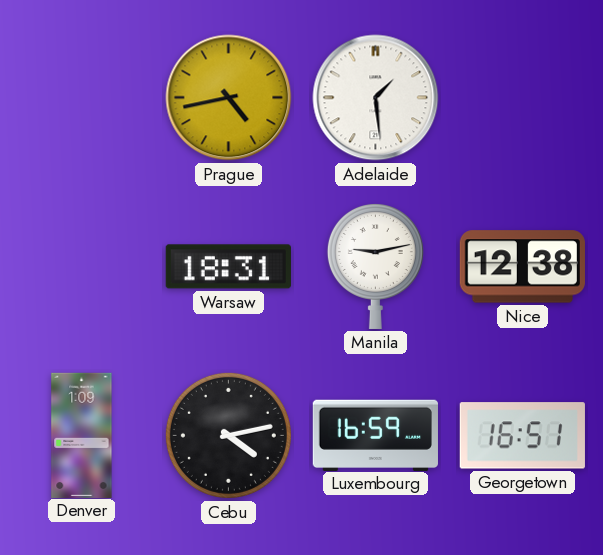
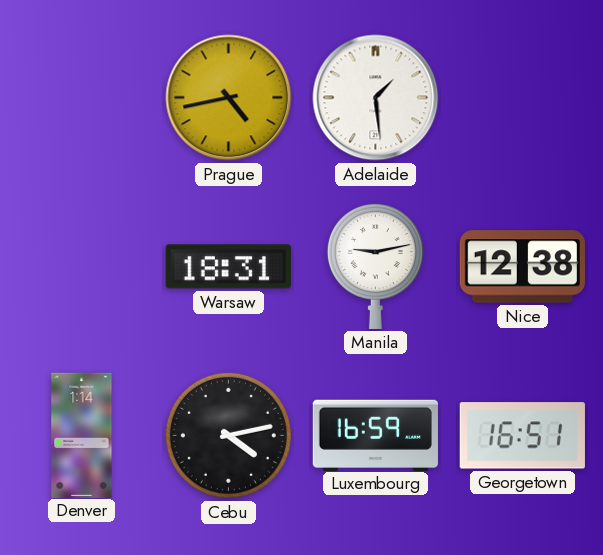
Denver: 1:09 -> 1:14 (82, 435)
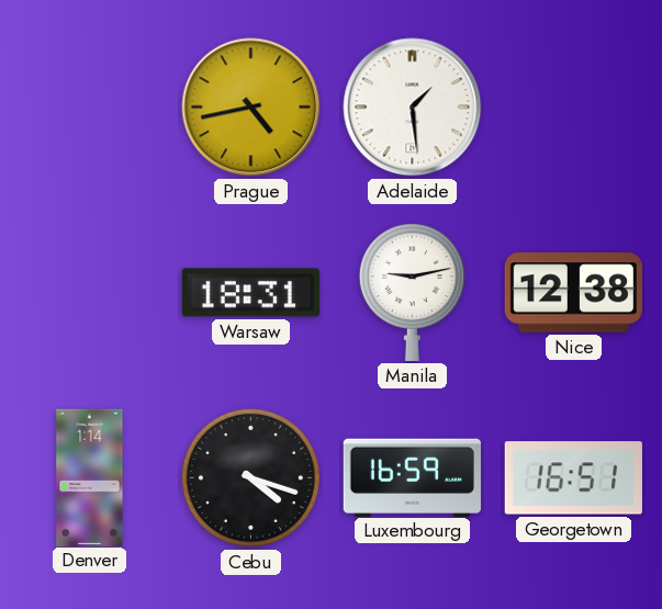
Cebu: 4:13 -> 4:18 (250, 477)
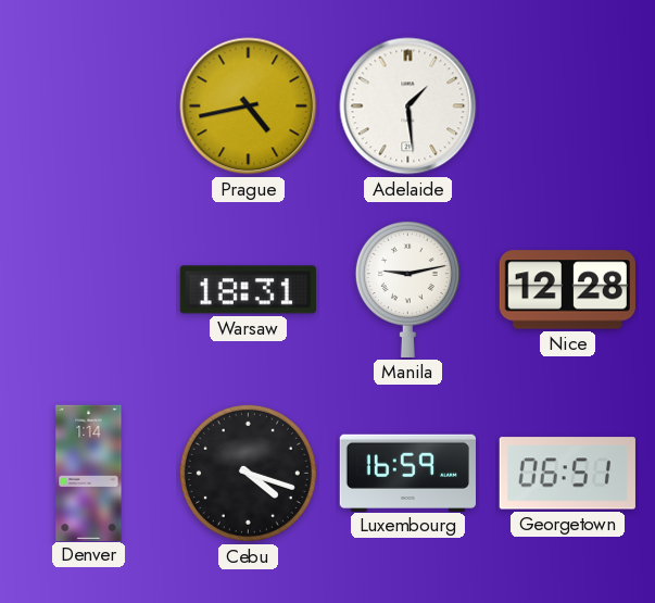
Nice: 12:38 -> 12:28 (567, 290)
Georgetown: 16:51 -> 06:51 (567, 474)
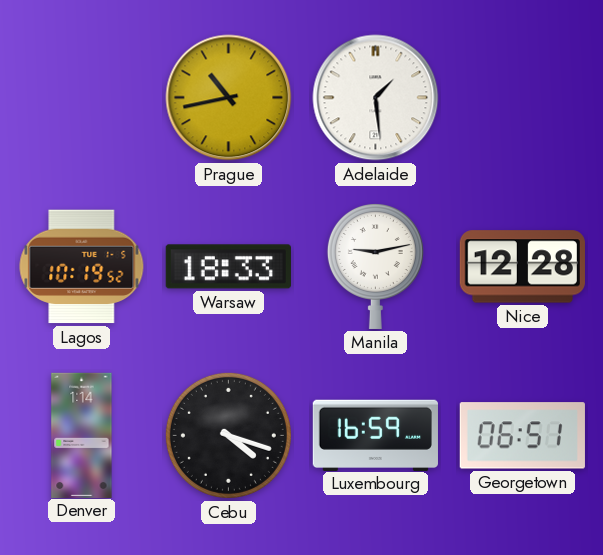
Prague: 4:43 -> 10:43 (229, 98)
Lagos: none -> 10:19 (82, 267)
Warsaw: 18:31 -> 18:33 (228, 267)
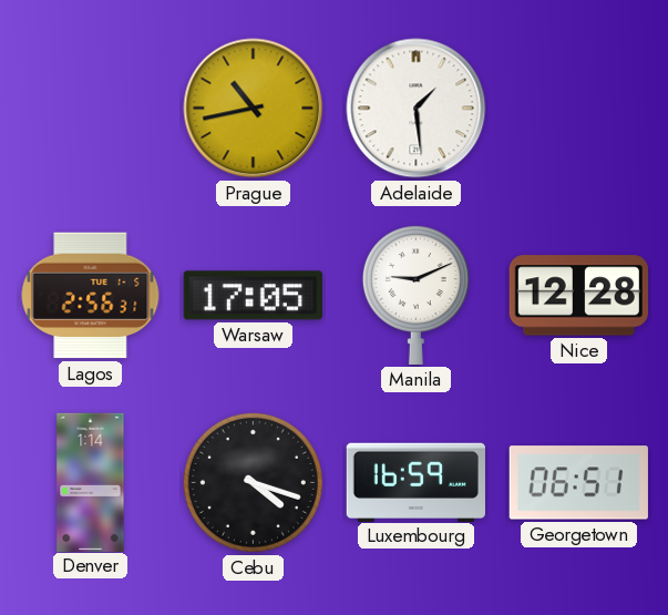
Lagos: 10:19 -> 2:56 (91, 296)
Warsaw: 18:33 -> 17:05 (253, 296)
Manila: 9:13 -> 9:11 (415, 295)
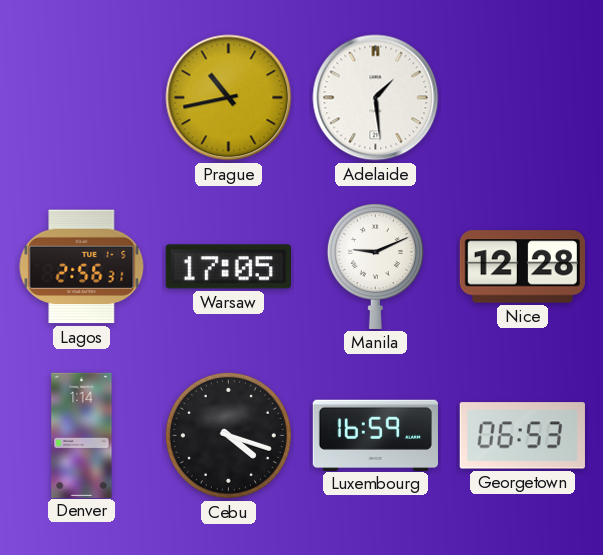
Georgetown: 06:51 -> 06:53 (522, 436)
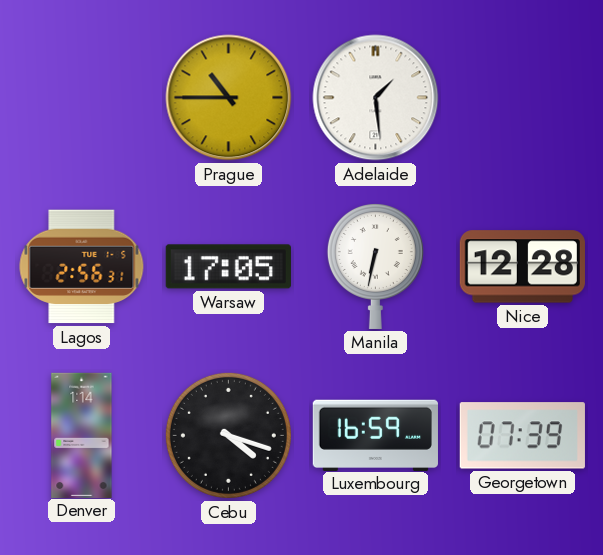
Prague: 10:43 -> 10:45 (229, 98)
Manila: 9:11 -> 6:32 (375, 266)
Georgetown: 06:53 -> 07:39 (522, 436)
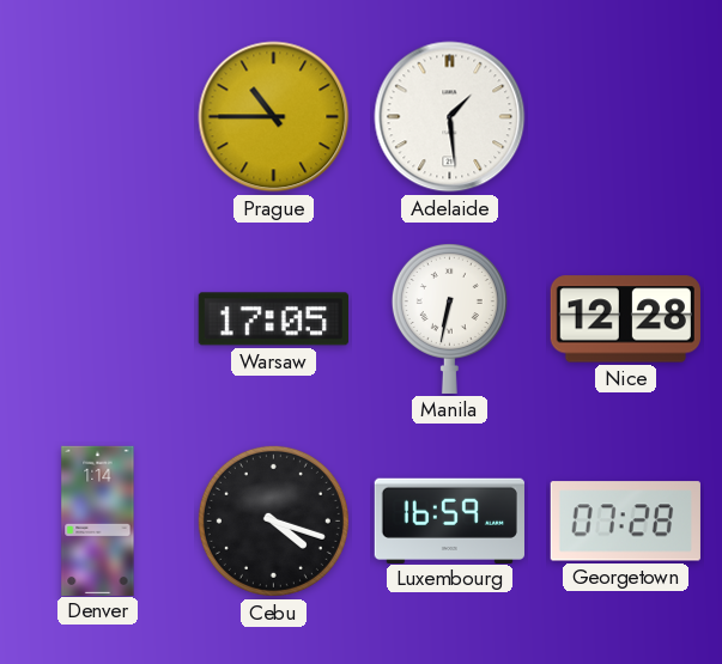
Lagos: 2:56 -> none (82, 267)
Georgetown: 07:39 -> 07:28 (625, 522)
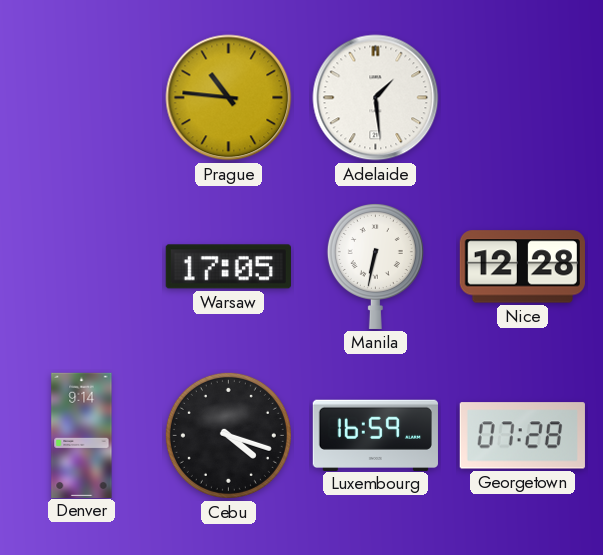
Prague: 10:45 -> 10:46 (229, 98)
Denver: 1:14 -> 9:14 (82, 435)
